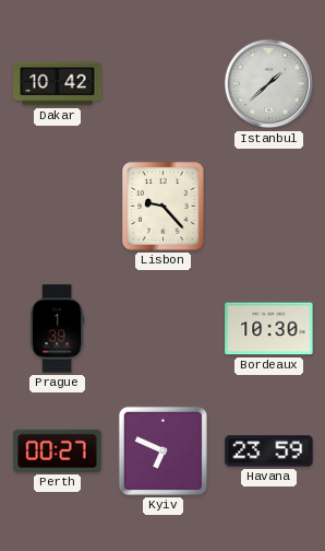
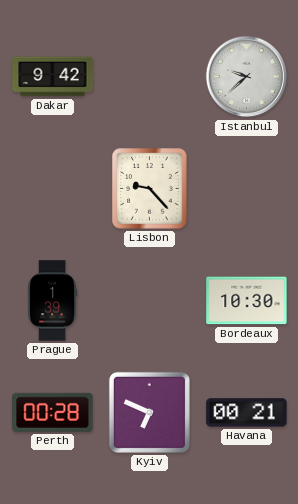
Dakar: 10:42 -> 9:42 (53, 77)
Istanbul: 1:38 -> 9:38 (247, 77)
Perth: 00:27 -> 00:28 (53, 412)
Havana: 23:59 -> 00:21 (247, 413)
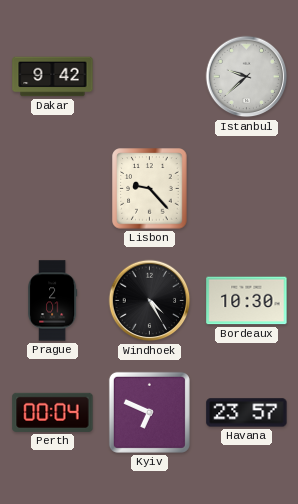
Prague: 1:39 -> 2:01 (52, 301)
Windhoek: none -> 4:25 (150, 301)
Perth: 00:28 -> 00:04 (53, 412)
Havana: 00:21 -> 23:57 (247, 413)
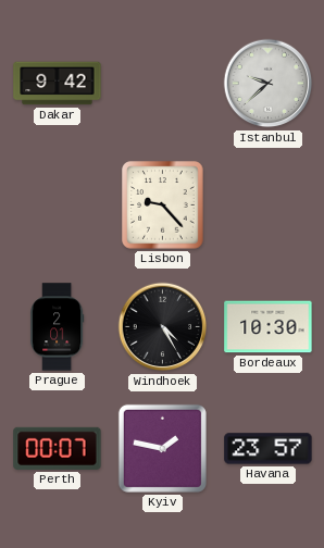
Perth: 00:04 -> 00:07 (58, 448)
Kyiv: 6:49 -> 1:47 (162, 448)
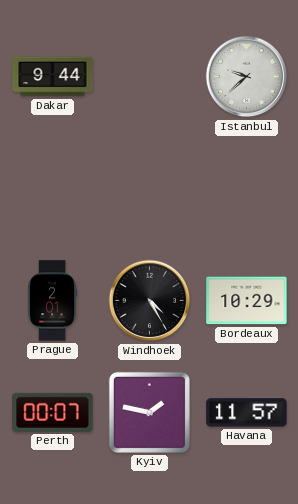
Dakar: 9:42 -> 9:44 (53, 77)
Lisbon: 9:23 -> none (163, 205)
Bordeaux: 10:30 -> 10:29 (247, 301)
Havana: 23:57 -> 11:57 (247, 413)
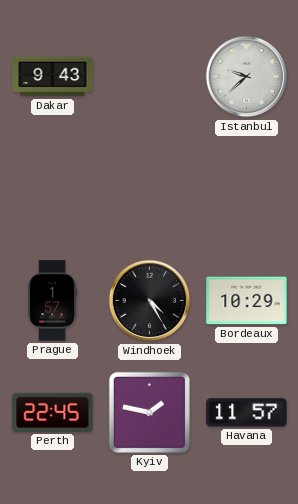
Dakar: 9:44 -> 9:43 (53, 77)
Prague: 2:01 -> 1:57 (52, 301)
Perth: 00:07 -> 22:45 (53, 412)
